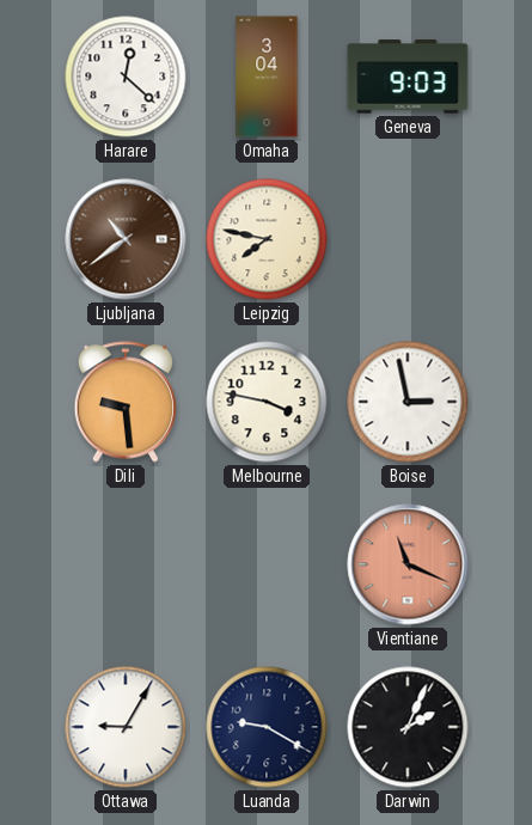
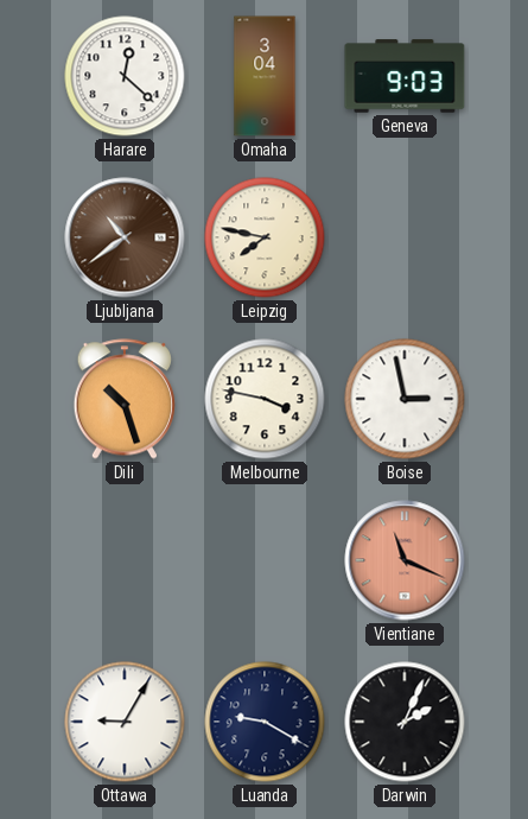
Dili: 9:29 -> 10:27 (123, 399)
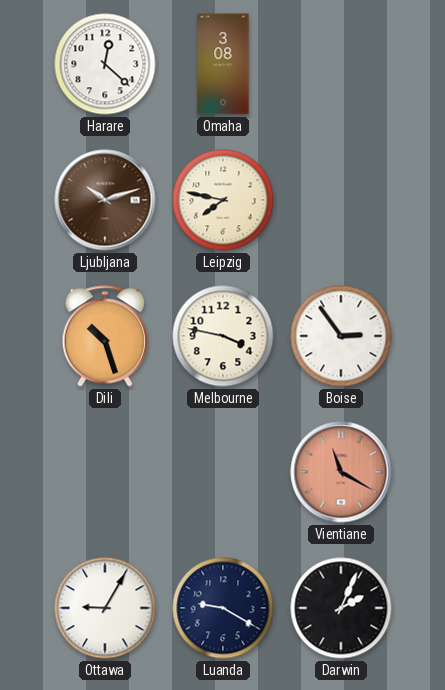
Omaha: 3:04 -> 3:08 (223, 64)
Geneva: 9:03 -> none (405, 76)
Ljubljana: 10:39 -> 10:12 (105, 200)
Boise: 2:58 -> 2:54 (341, 336)
Vientiane: 11:19 -> 11:20 (341, 472)
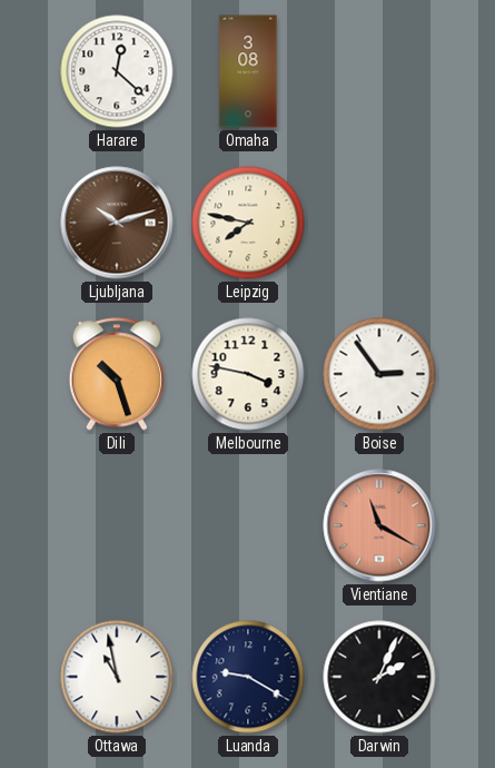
Ottawa: 9:05 -> 10:58 (117, 677)
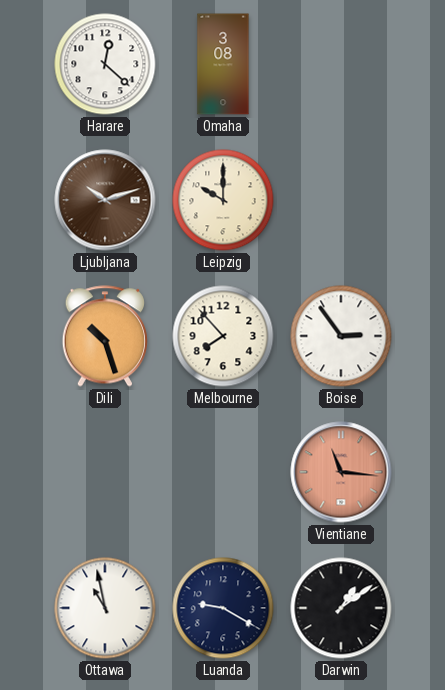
Leipzig: 7:47 -> 10:00 (223, 200)
Melbourne: 3:47 -> 7:53 (223, 336)
Vientiane: 11:20 -> 11:16 (341, 472)
Darwin: 2:04 -> 1:09 (341, 608)
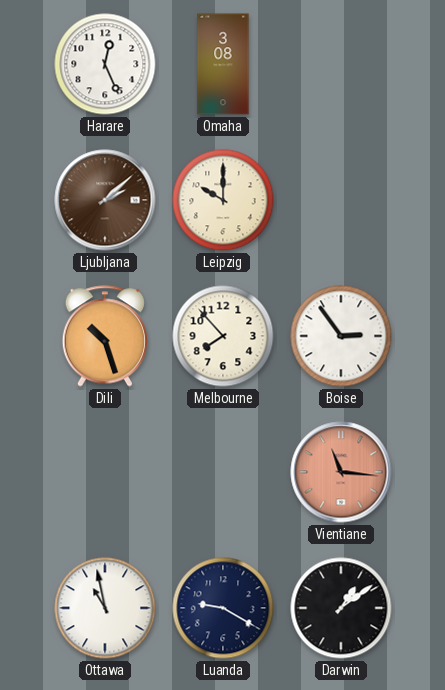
Harare: 12:22 -> 12:26 (105, 64)
Ljubljana: 10:12 -> 2:08 (105, 200)
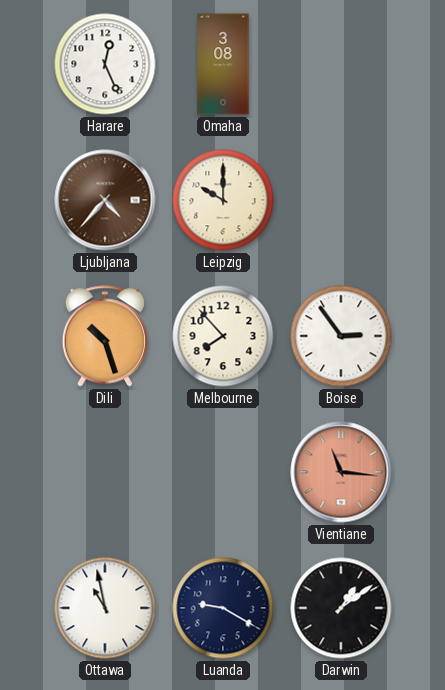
Ljubljana: 2:08 -> 4:37 (105, 200)
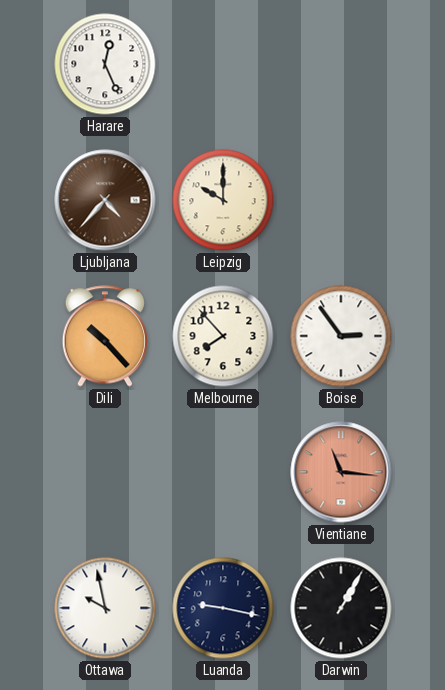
Omaha: 3:08 -> none (223, 64)
Dili: 10:27 -> 10:23 (104, 336)
Ottawa: 10:58 -> 9:58 (105, 608)
Luanda: 9:20 -> 9:17 (223, 608)
Darwin: 1:09 -> 1:05 (341, 608)
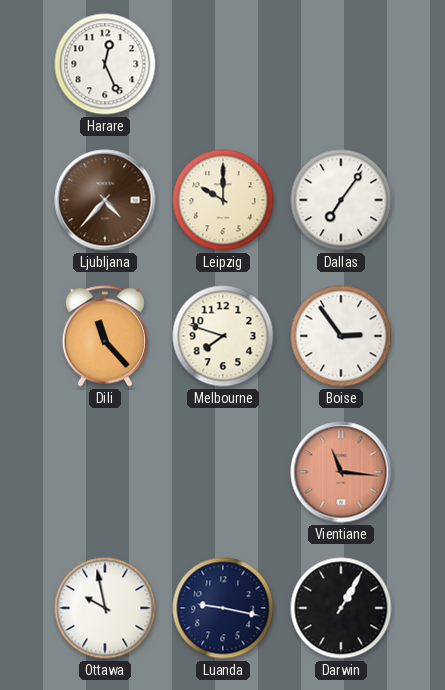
Dallas: none -> 7:06 (341, 200)
Dili: 10:23 -> 11:23 (104, 336)
Melbourne: 7:53 -> 7:48 (223, 336)
